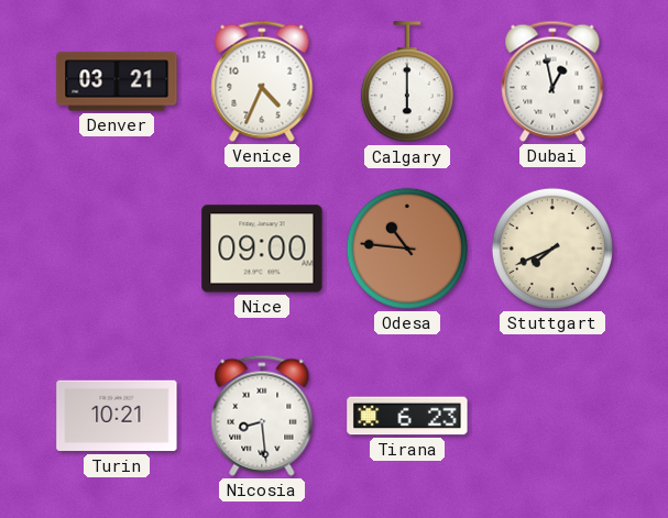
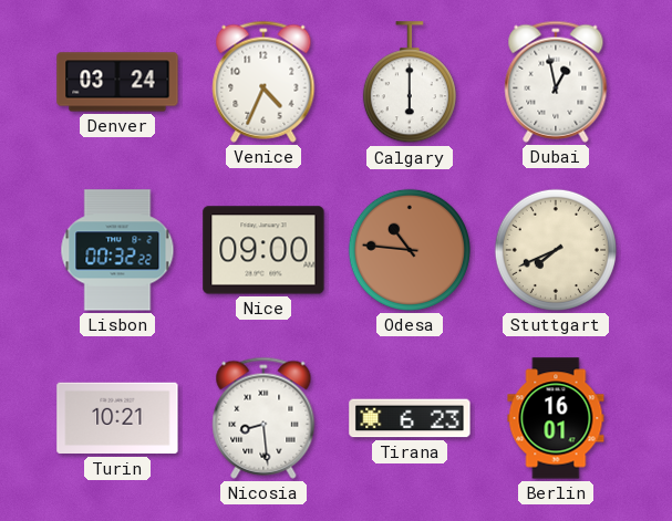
Denver: 03:21 -> 03:24 (117, 82)
Lisbon: none -> 00:32 (117, 250)
Berlin: none -> 16:01 (556, 418)
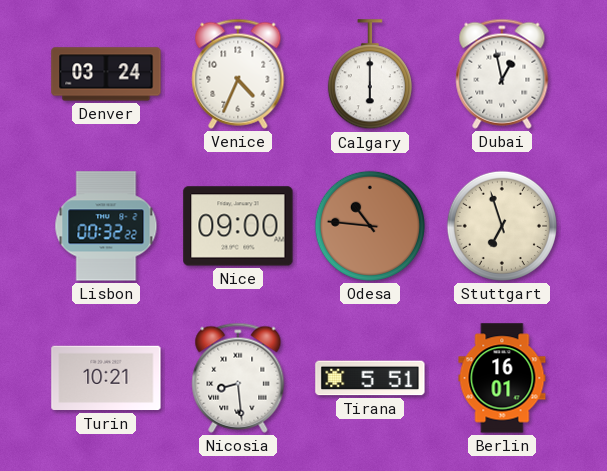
Stuttgart: 7:41 -> 6:57 (502, 226)
Tirana: 6:23 -> 5:51 (370, 378)
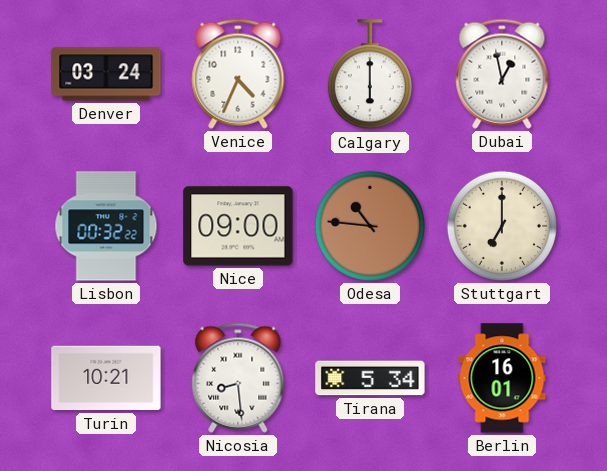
Stuttgart: 6:57 -> 7:00 (502, 226)
Tirana: 5:51 -> 5:34 (370, 378)
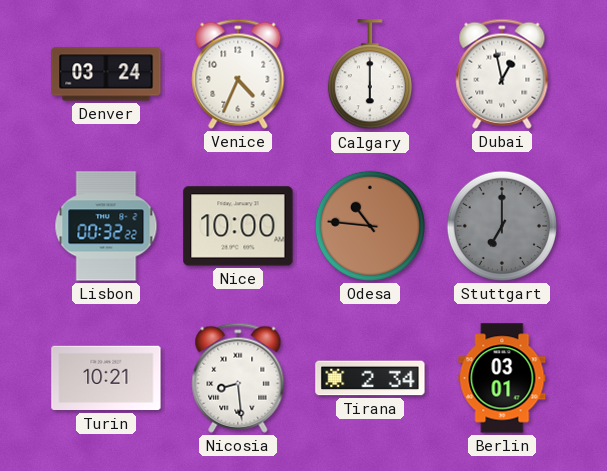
Nice: 09:00 -> 10:00 (238, 226)
Stuttgart dial: cream -> grey (502, 226)
Tirana: 5:34 -> 2:34 (370, 378)
Berlin: 16:01 -> 03:01 (502, 378)
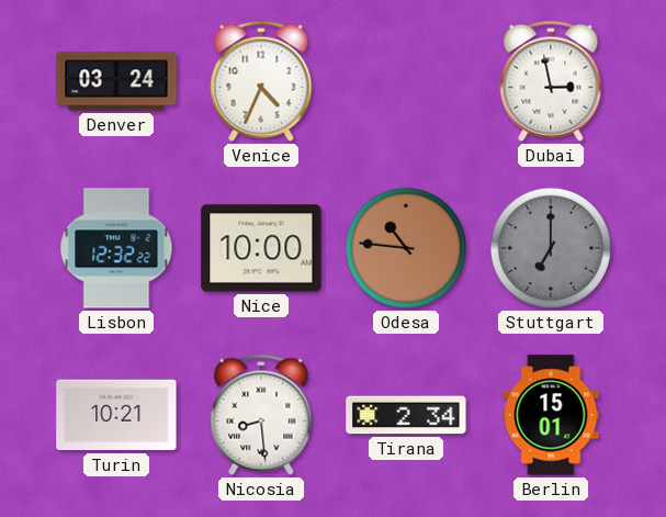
Calgary: 6:00 -> none (370, 75)
Dubai: 12:58 -> 2:58 (551, 81)
Lisbon: 00:32 -> 12:32 (116, 248)
Berlin: 03:01 -> 15:01 (551, 415)
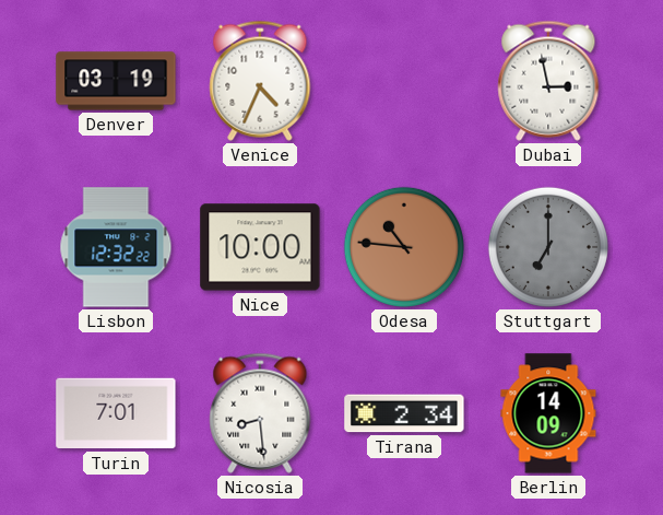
Denver: 03:24 -> 03:19 (116, 81)
Turin: 10:21 -> 7:01 (116, 413)
Berlin: 15:01 -> 14:09 (548, 413)
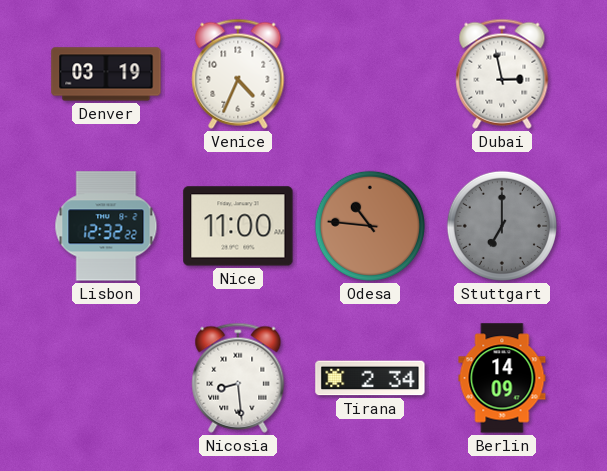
Nice: 10:00 -> 11:00 (238, 226)
Turin: 7:01 -> none (116, 413)
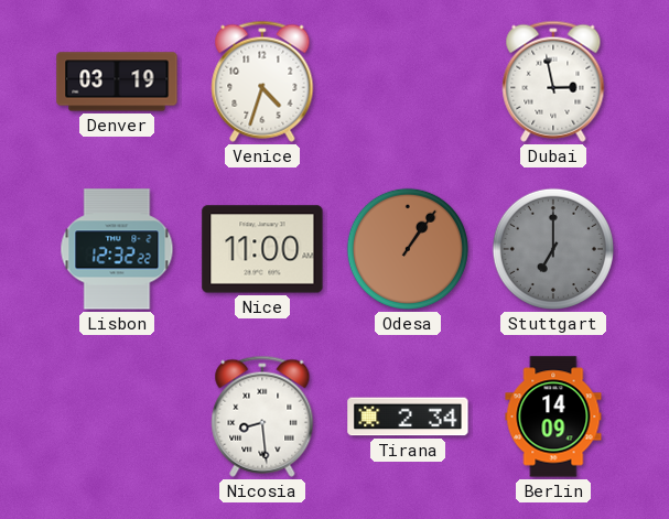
Venice: 4:34 -> 4:33 (262, 82)
Odesa: 10:46 -> 1:06 (408, 249)
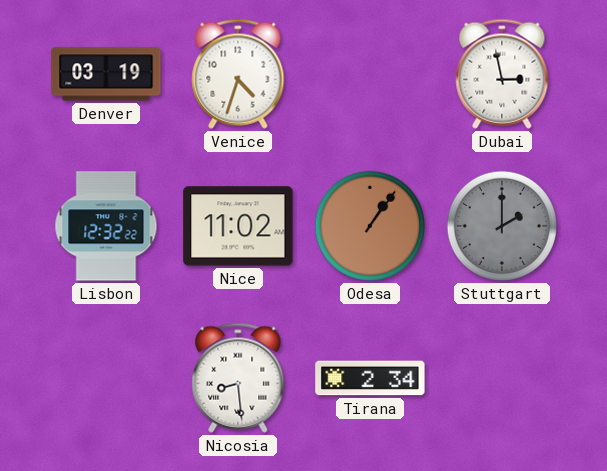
Nice: 11:00 -> 11:02 (238, 226)
Stuttgart: 7:00 -> 2:00 (502, 226)
Berlin: 14:09 -> none (553, 417)
